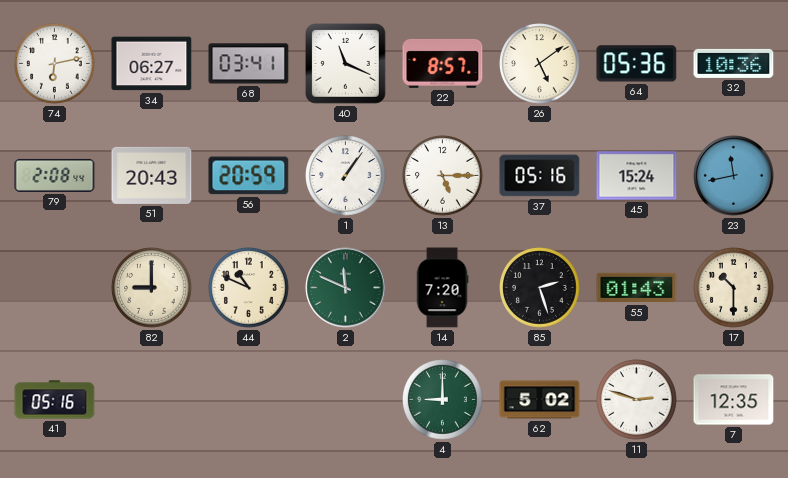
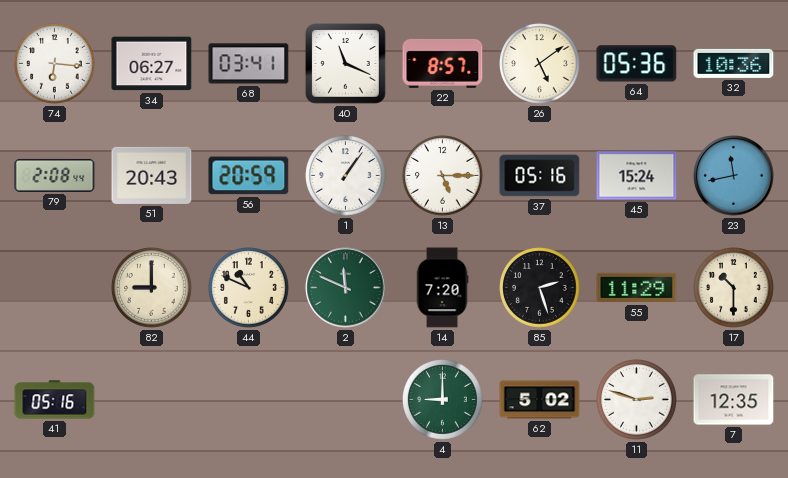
74: 6:13 -> 6:16 (55, 64)
55: 01:43 -> 11:29 (637, 288)
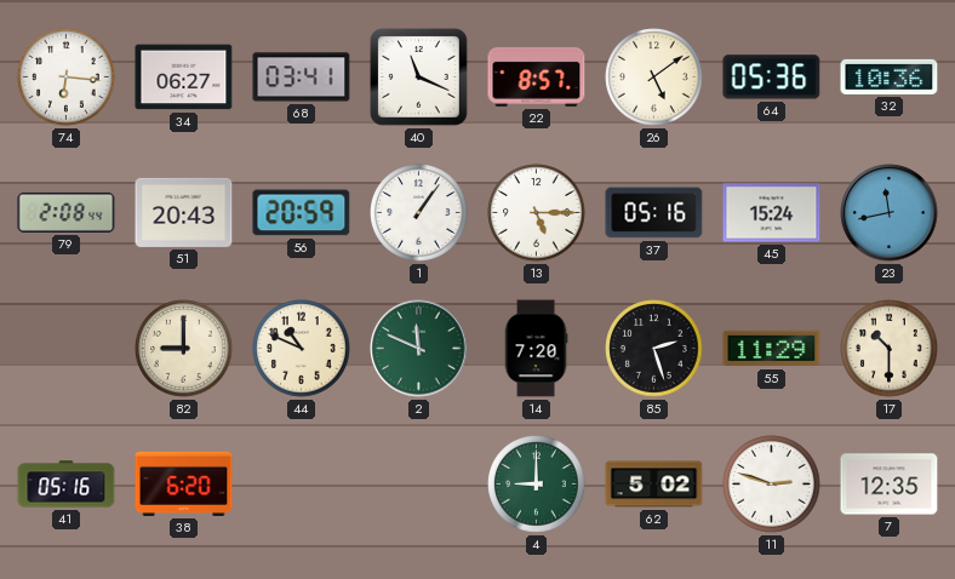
38: none -> 6:20 (184, 483)
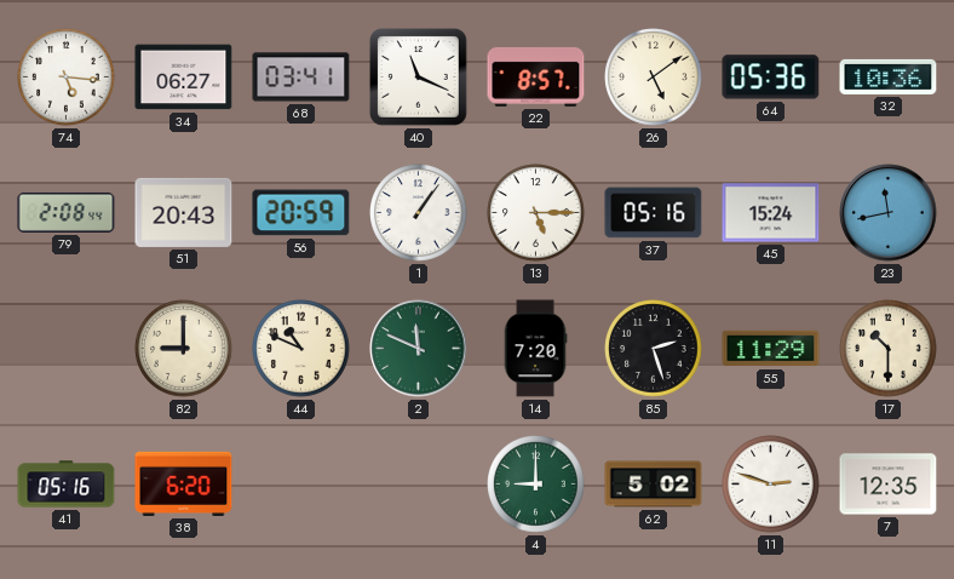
74: 6:16 -> 5:16 (67, 78)
